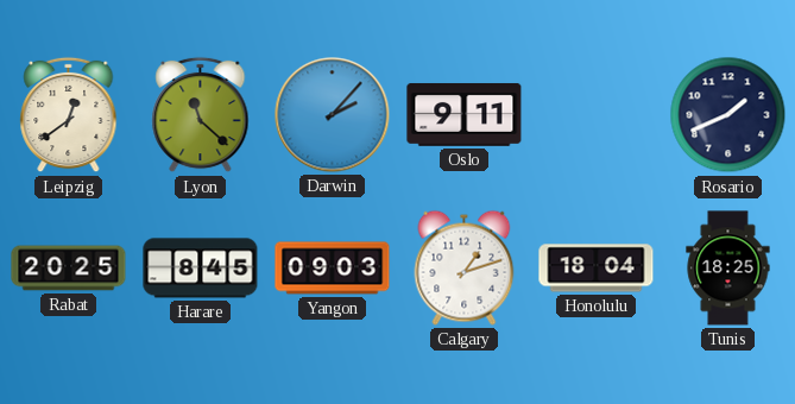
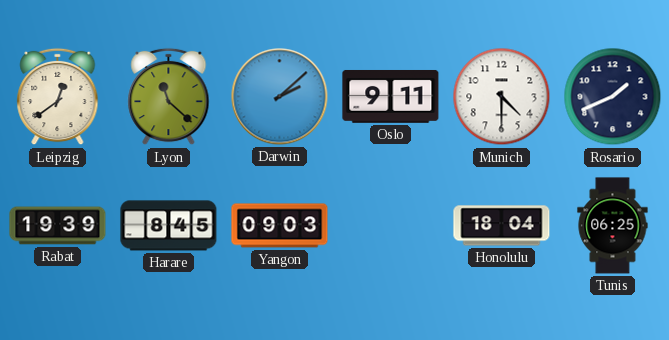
Darwin: 2:07 -> 2:08 (280, 97)
Munich: none -> 4:30 (502, 97)
Rabat: 20:25 -> 19:39 (58, 226)
Calgary: 1:12 -> none (465, 267)
Tunis: 18:25 -> 06:25 (613, 226)
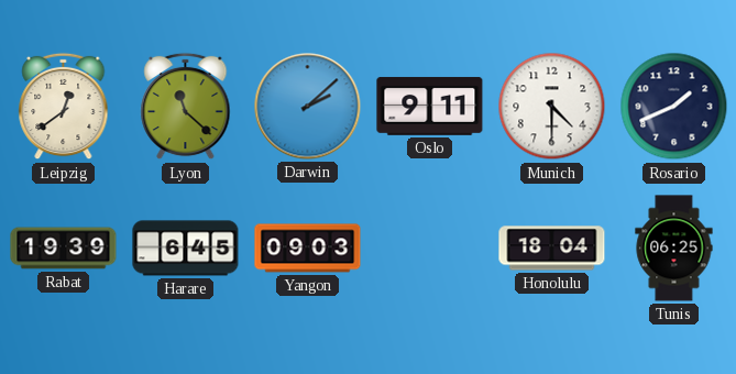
Harare: 8:45 -> 6:45 (186, 249)
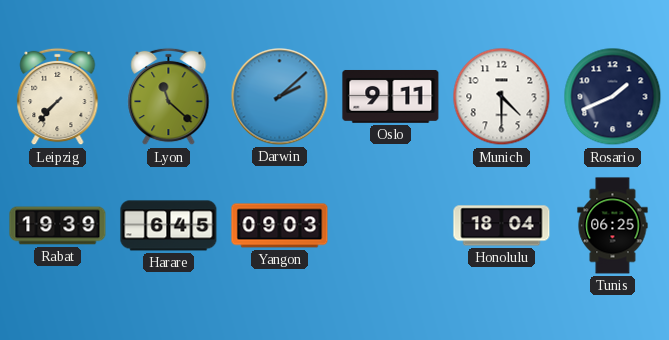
Leipzig: 12:39 -> 7:37 (58, 97)
